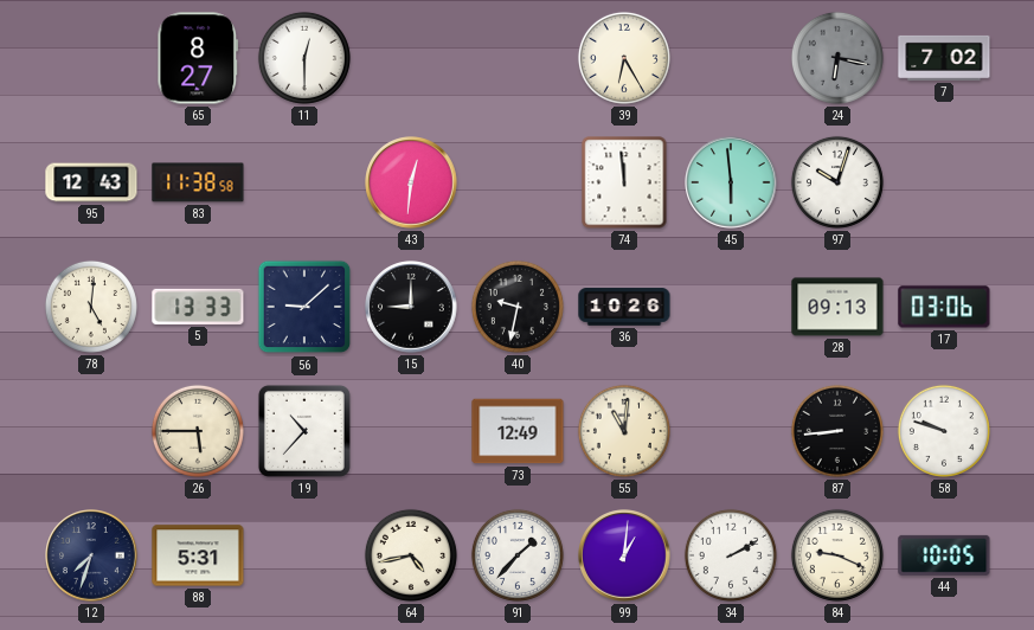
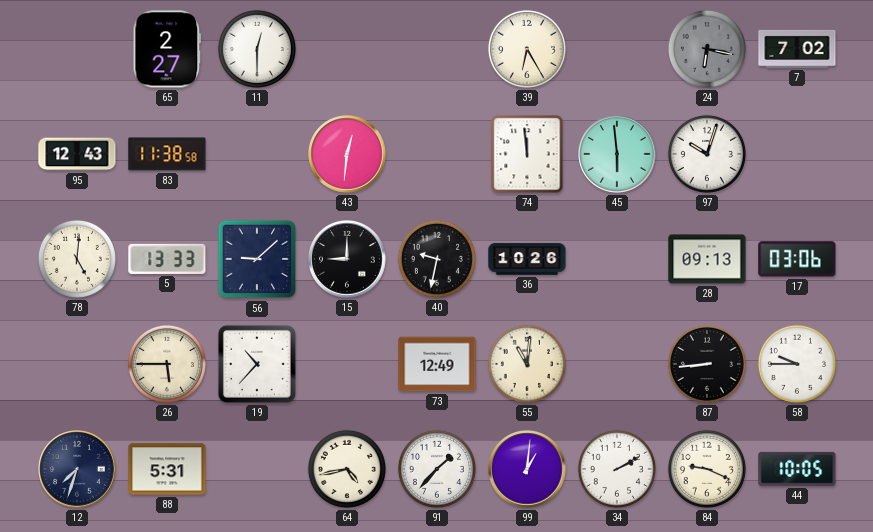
65: 8:27 -> 2:27 (167, 49)
58: 9:48 -> 9:45 (797, 364)
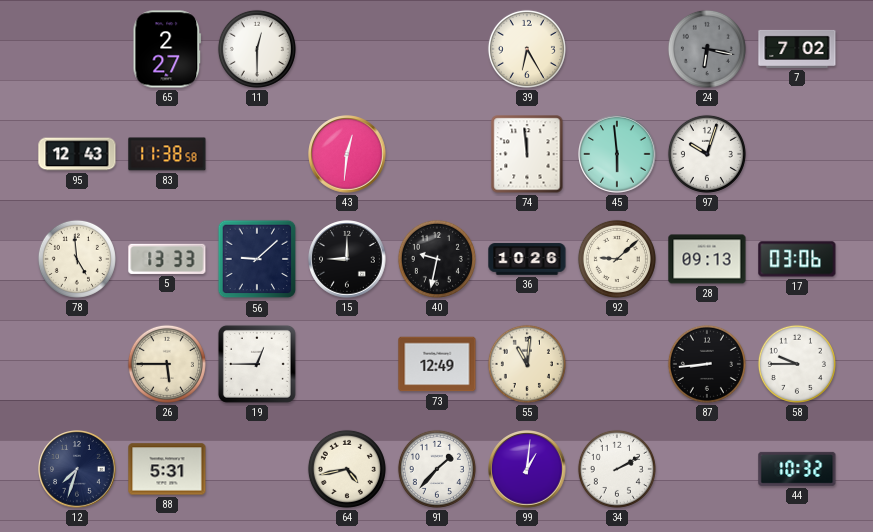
78: 5:01 -> 4:59 (77, 259)
92: none -> 9:08 (617, 259)
19: 10:37 -> 12:45 (257, 364)
84: 9:19 -> none (707, 469)
44: 10:05 -> 10:32 (797, 469)
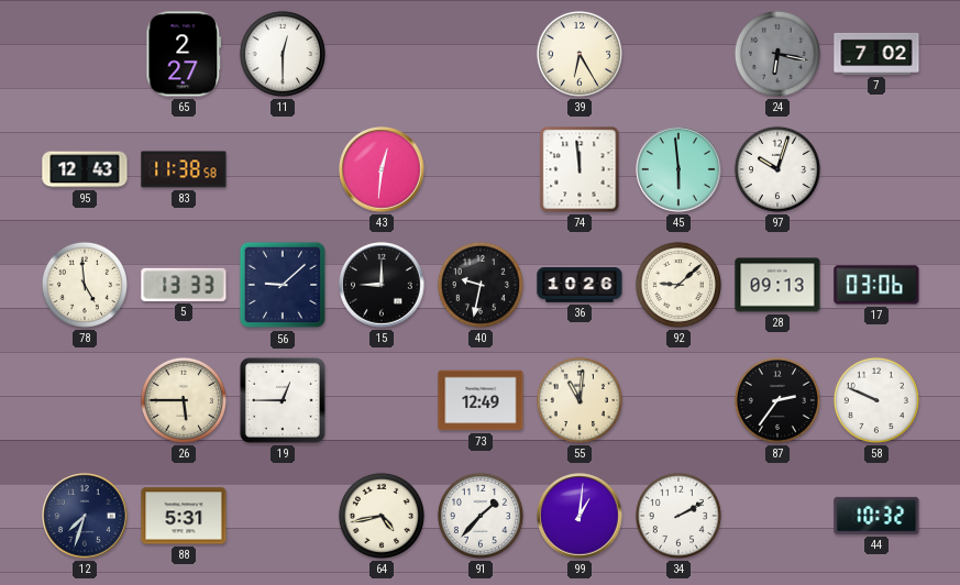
87: 8:44 -> 2:36 (777, 400)
58: 9:45 -> 9:49 (876, 400)
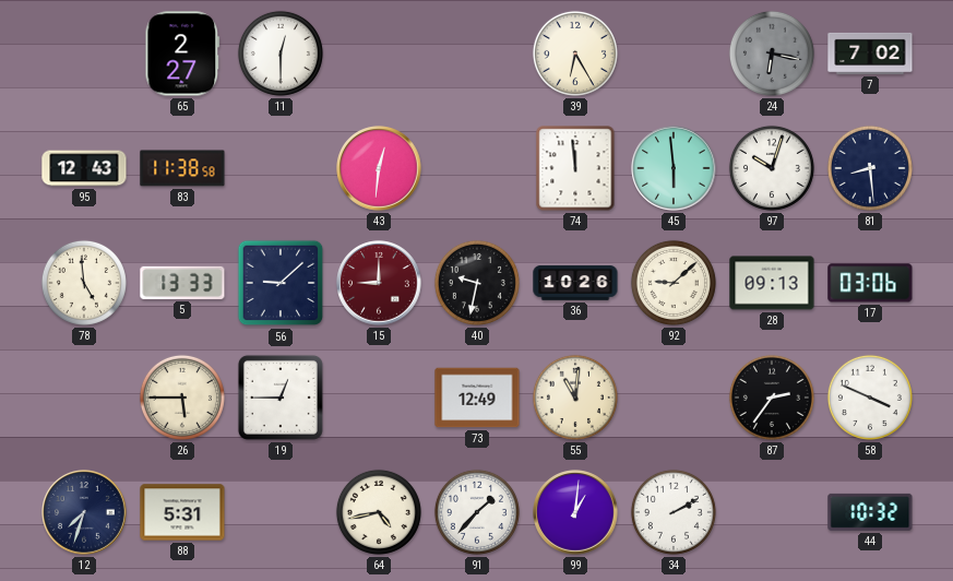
81: none -> 8:29 (870, 168)
15 dial: black -> burgundy (379, 283)
58: 9:49 -> 3:49 (870, 398)
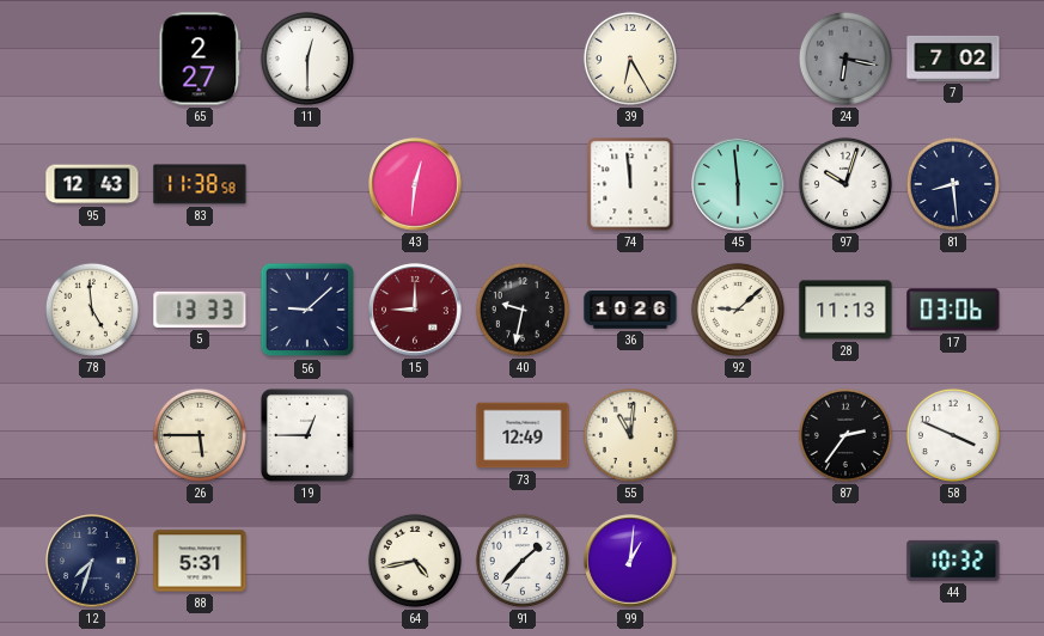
28: 09:13 -> 11:13 (845, 310)
34: 2:10 -> none (674, 512)
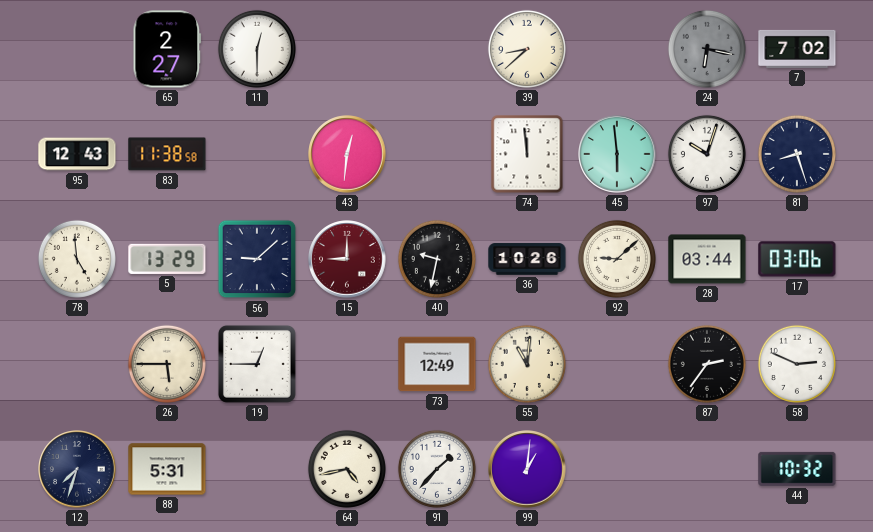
39: 6:25 -> 8:38 (527, 49)
81: 8:29 -> 8:27 (797, 154)
5: 13:33 -> 13:29 (167, 259)
28: 11:13 -> 03:44 (707, 259)
58: 3:49 -> 2:49 (797, 364)
